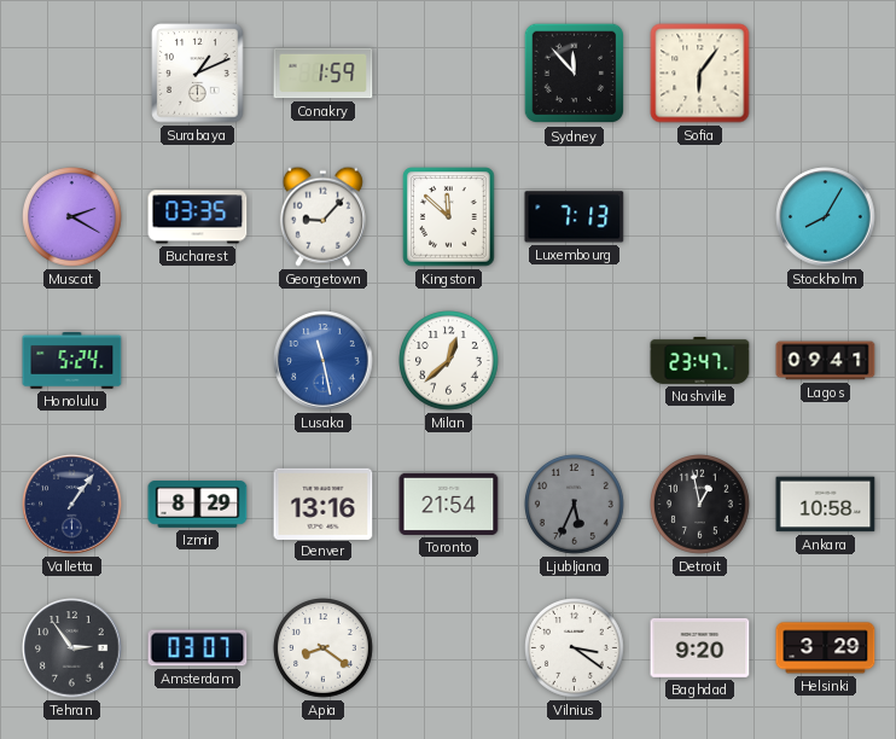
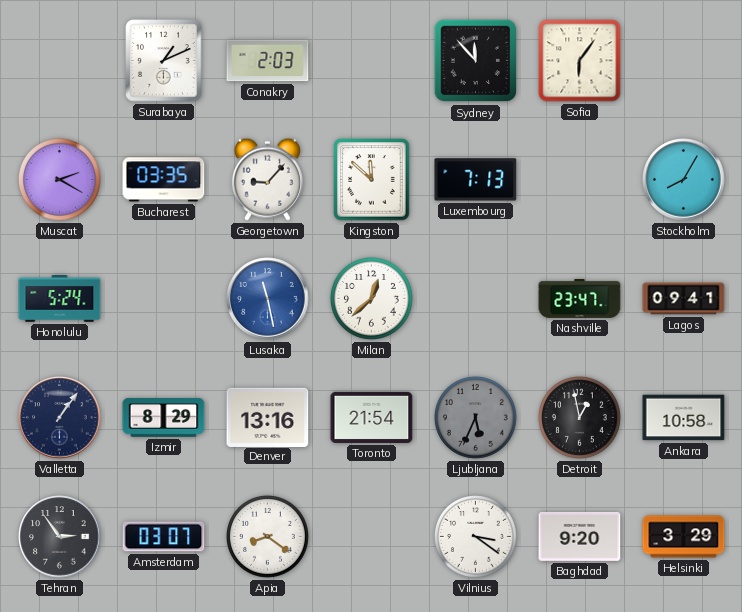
Conakry: 1:59 -> 2:03 (268, 61)
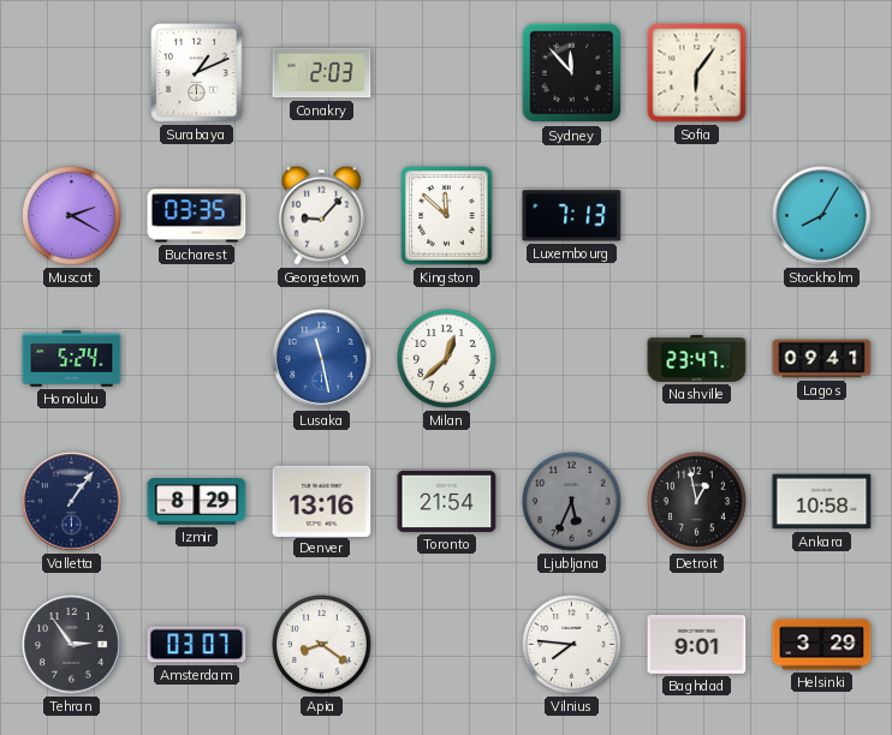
Vilnius: 3:21 -> 7:46 (572, 645)
Baghdad: 9:20 -> 9:01 (697, 644)
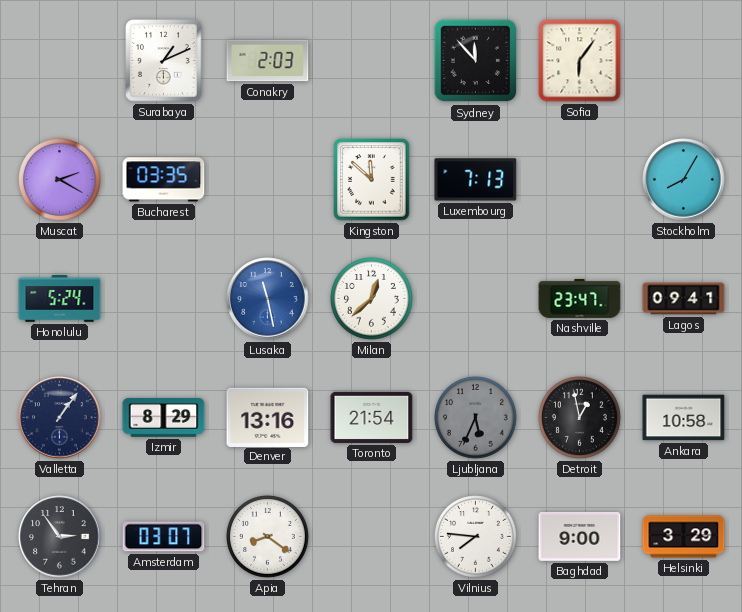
Georgetown: 9:07 -> none (321, 215)
Baghdad: 9:01 -> 9:00 (580, 536)
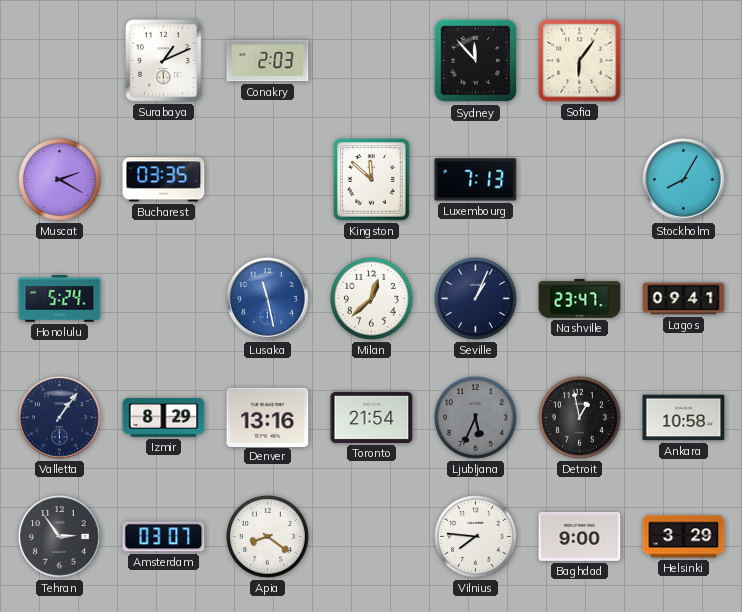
Seville: none -> 1:04 (476, 299)
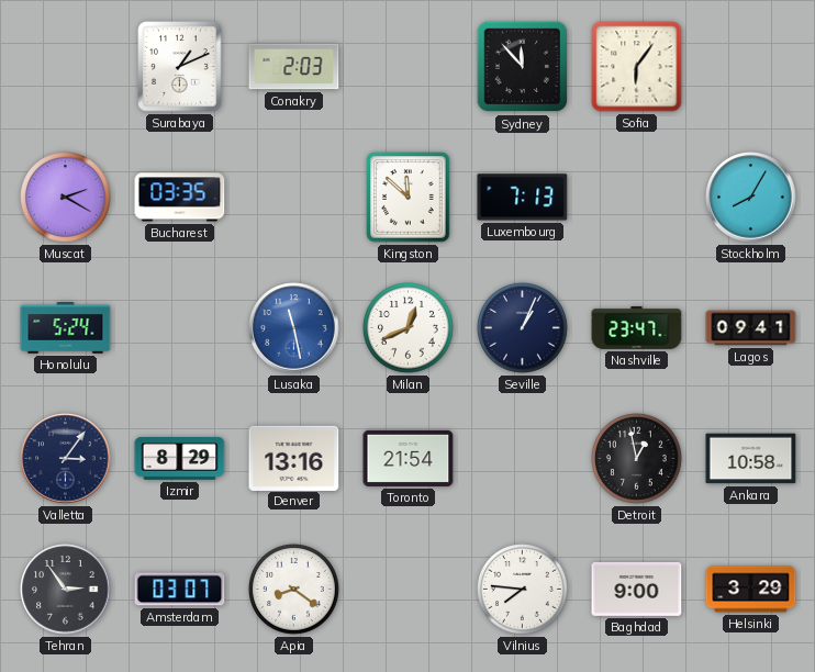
Milan: 12:38 -> 12:41 (409, 328)
Valletta: 1:06 -> 3:06 (66, 459)
Ljubljana: 5:34 -> none (476, 418)
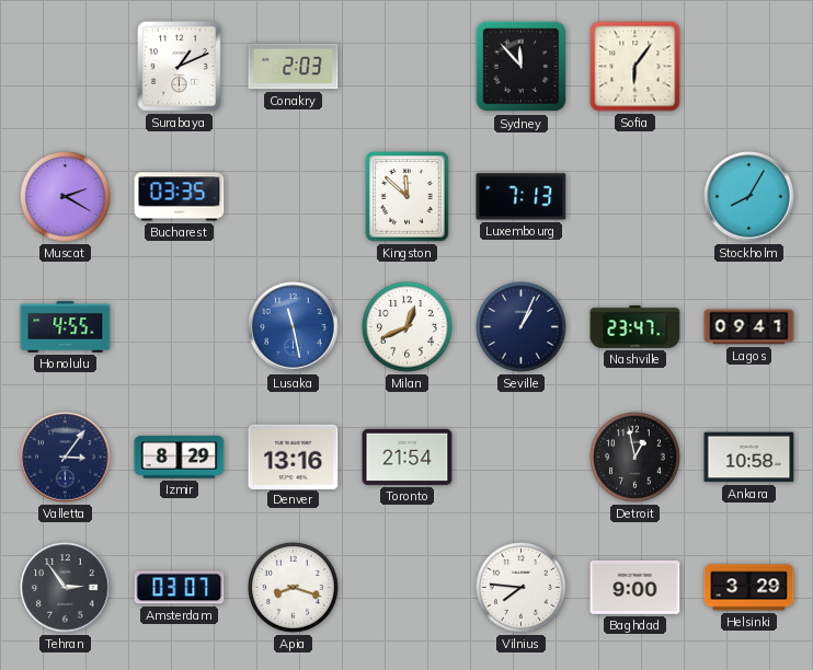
Honolulu: 5:24 -> 4:55 (66, 327)
Apia: 8:21 -> 8:18 (294, 588)
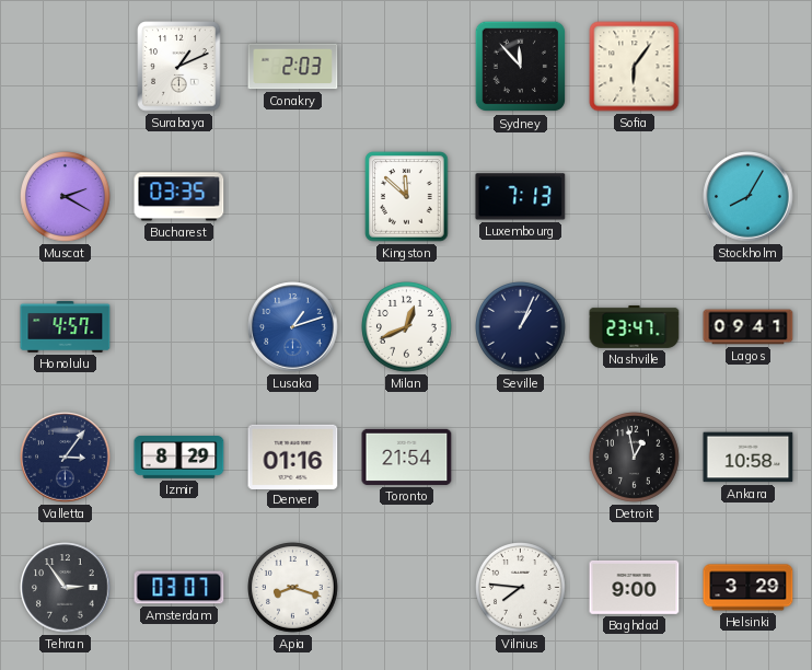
Honolulu: 4:55 -> 4:57 (66, 327)
Lusaka: 11:28 -> 1:12 (293, 327)
Denver: 13:16 -> 01:16 (293, 457)
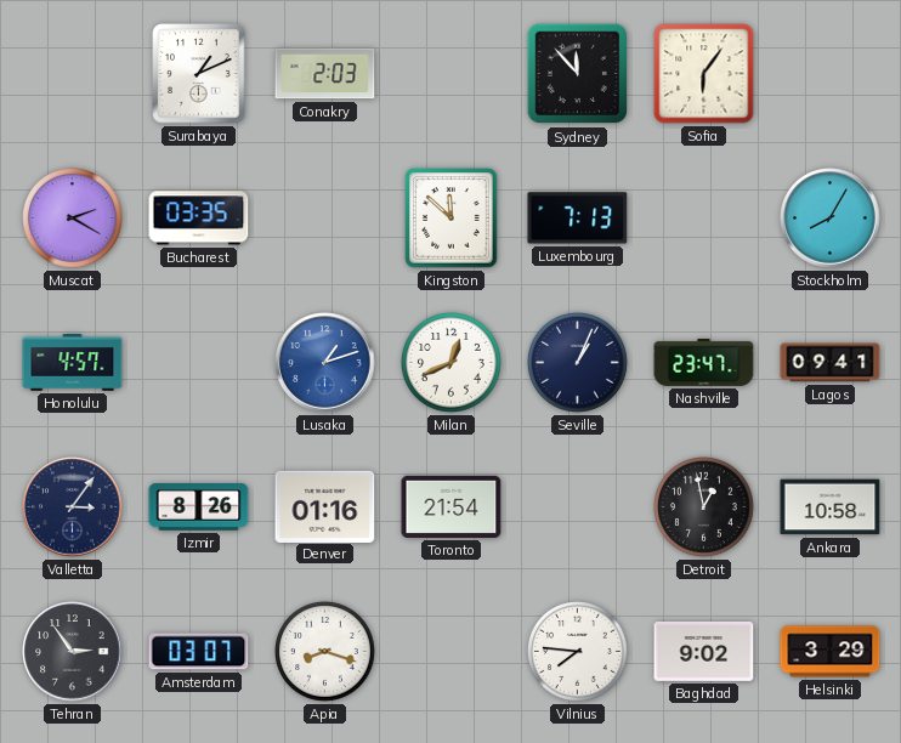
Izmir: 8:29 -> 8:26 (199, 507)
Baghdad: 9:00 -> 9:02 (704, 651)
